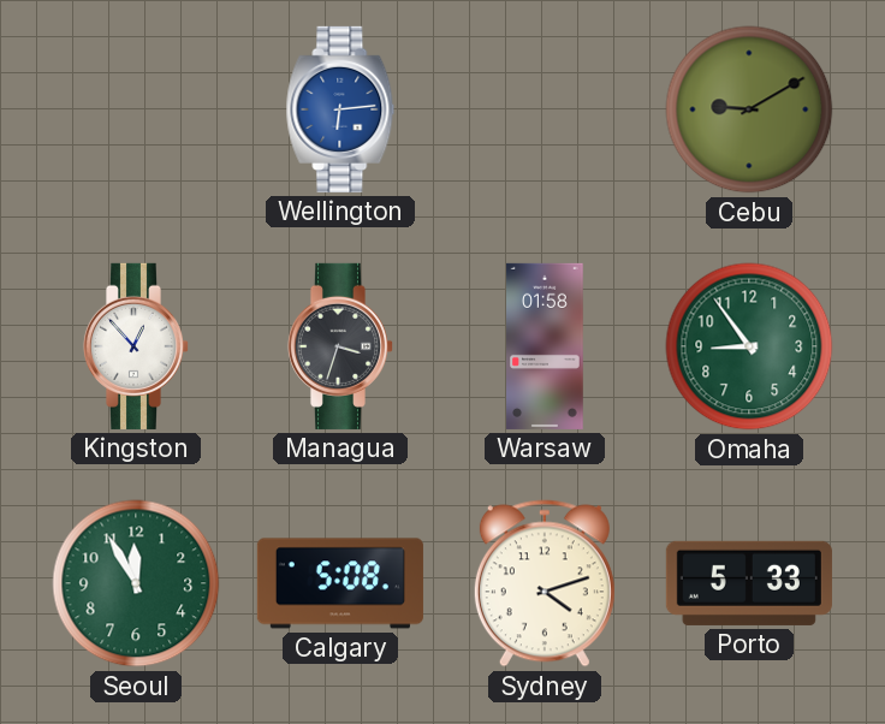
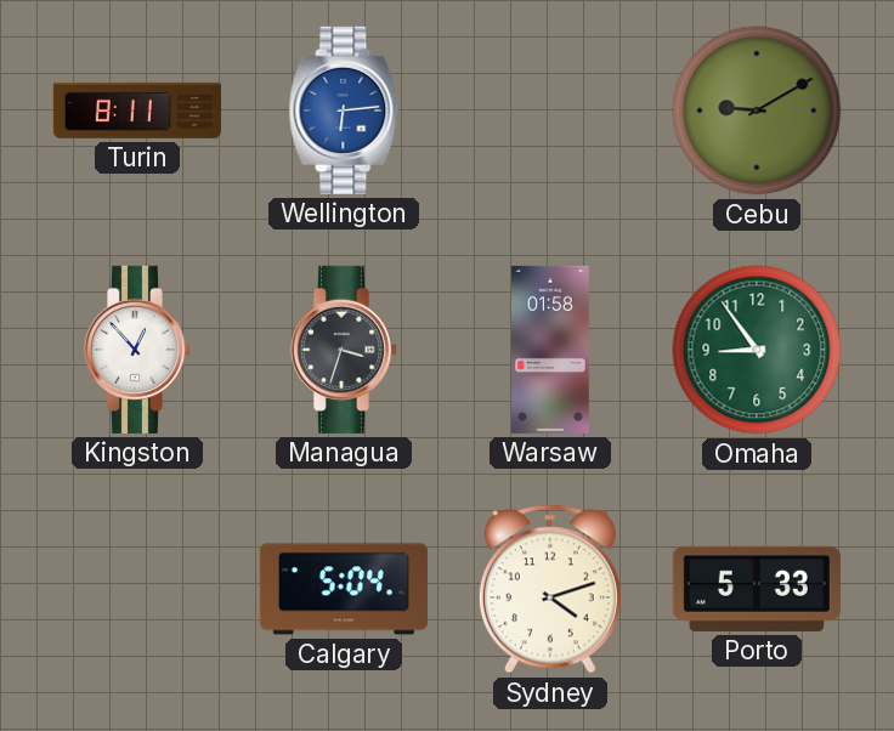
Turin: none -> 8:11 (137, 110)
Seoul: 11:55 -> none (136, 583)
Calgary: 5:08 -> 5:04 (344, 589)
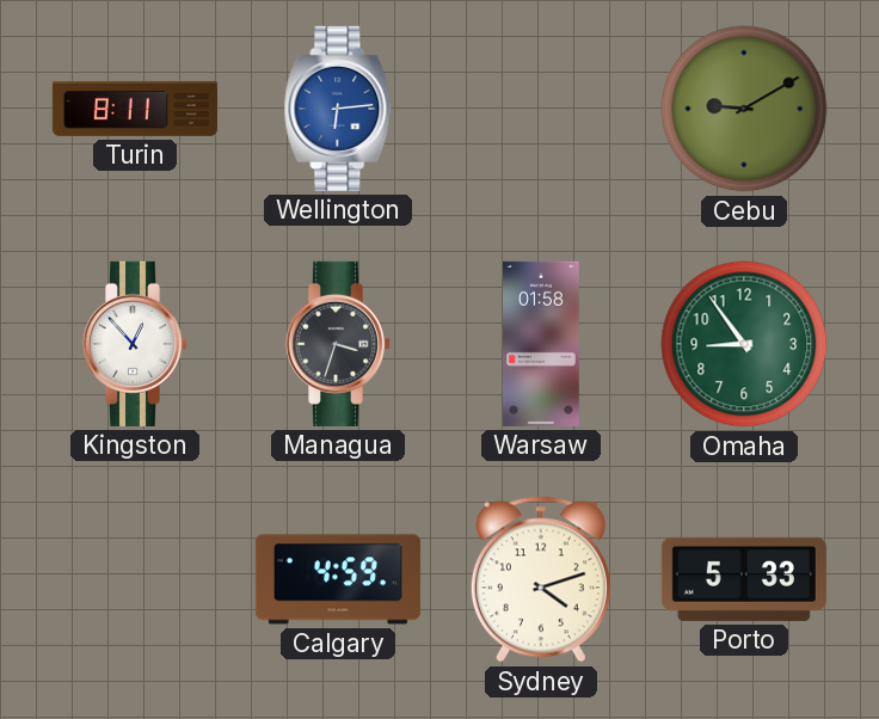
Calgary: 5:04 -> 4:59 (338, 579)
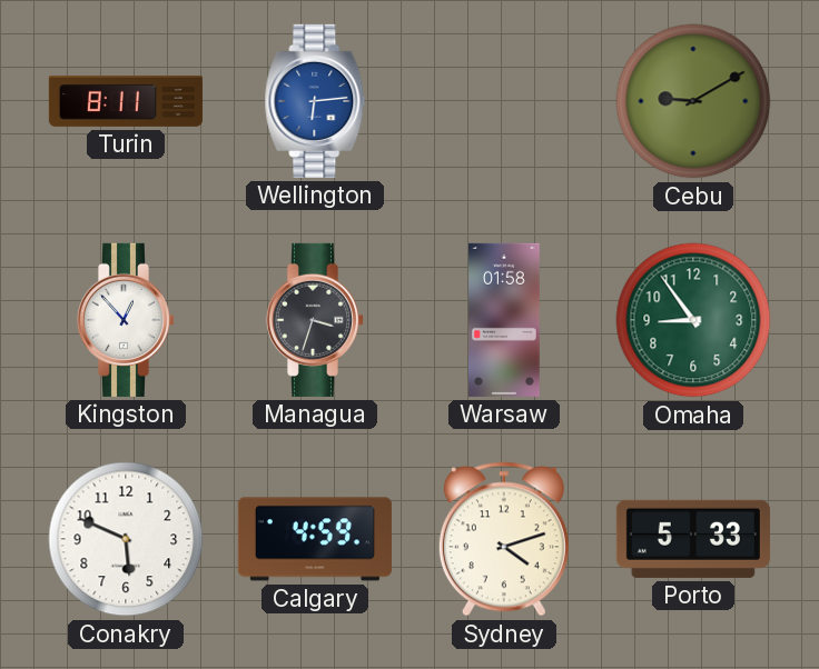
Conakry: none -> 5:49 (126, 539)
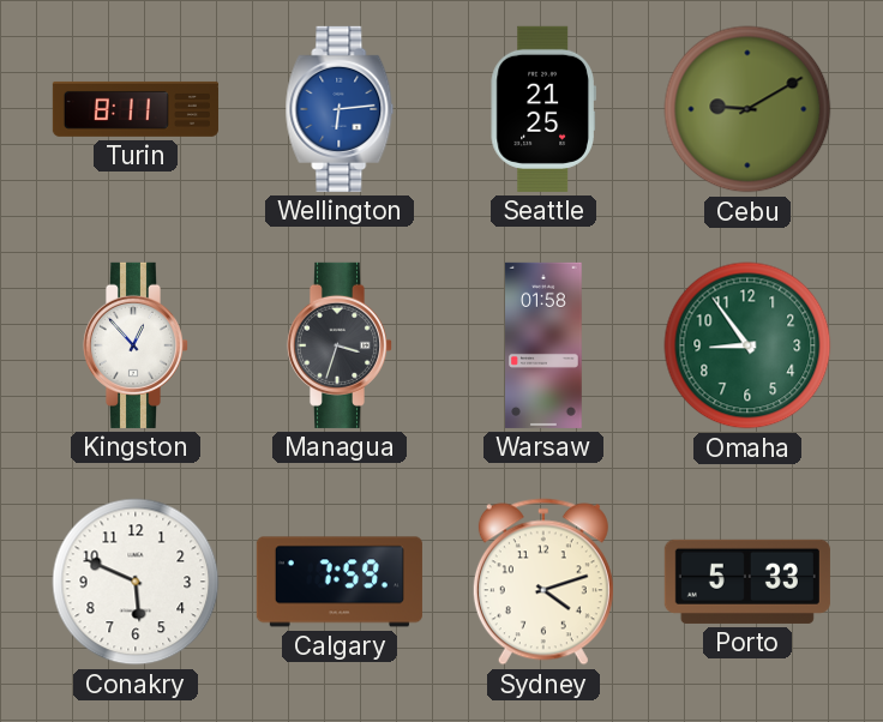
Seattle: none -> 21:25 (543, 109)
Calgary: 4:59 -> 7:59 (340, 582)
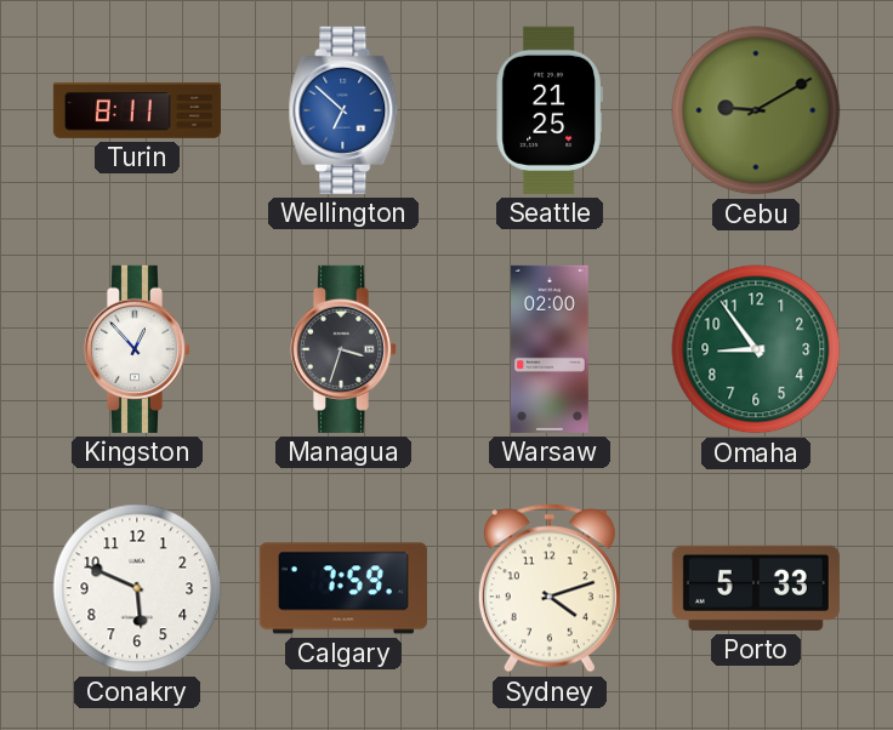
Wellington: 6:14 -> 6:52 (343, 110)
Warsaw: 01:58 -> 02:00 (550, 349)
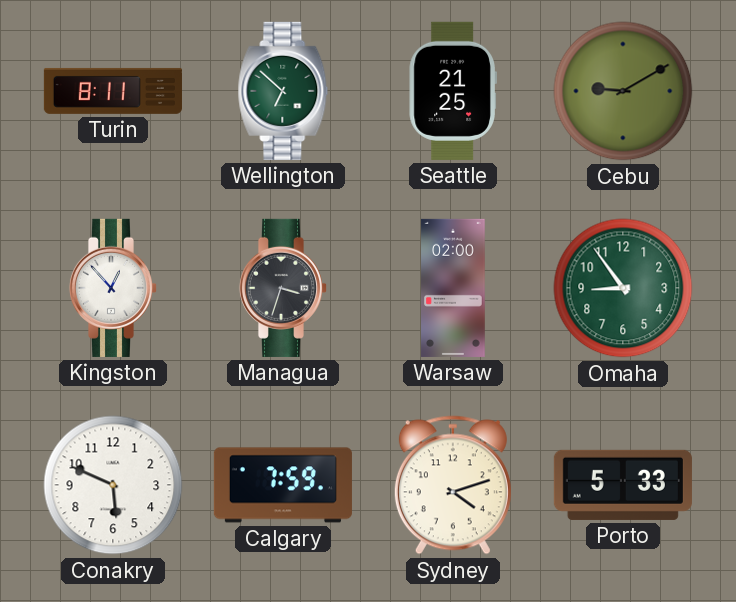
Wellington dial: blue -> green (283, 91)
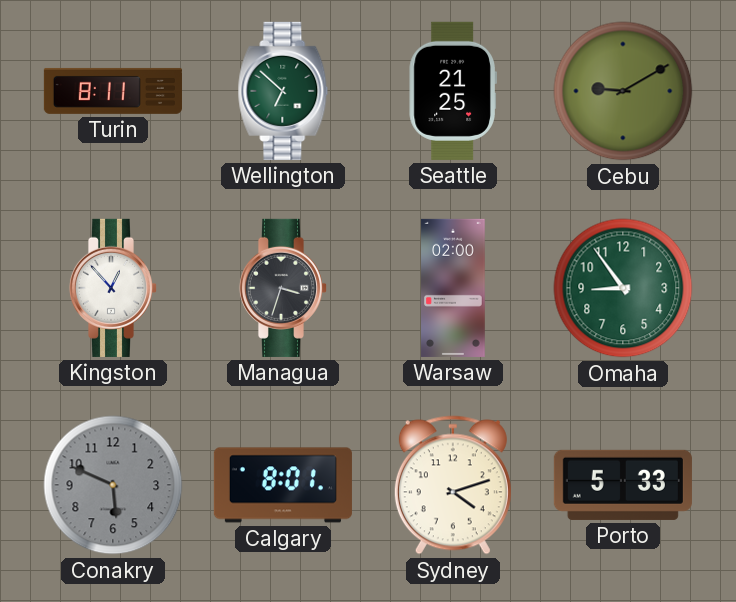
Conakry dial: white -> grey (113, 485)
Calgary: 7:59 -> 8:01 (283, 485)
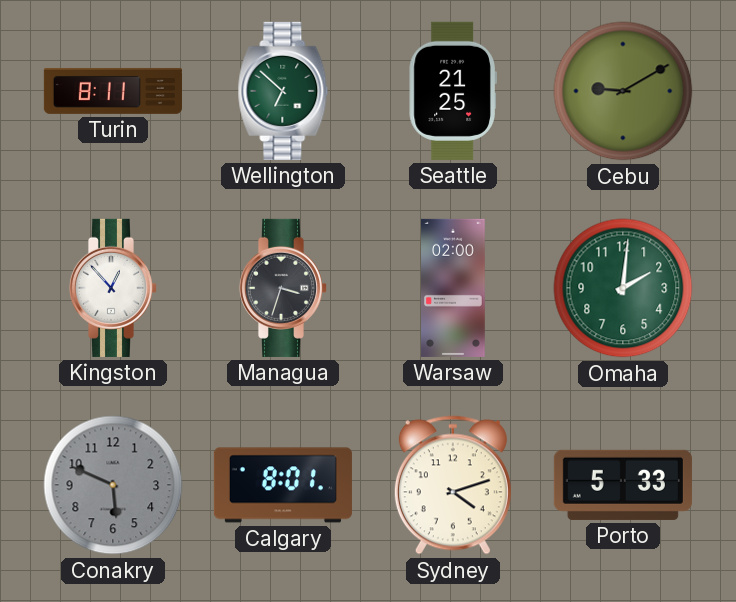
Omaha: 8:54 -> 2:01 (623, 288)
